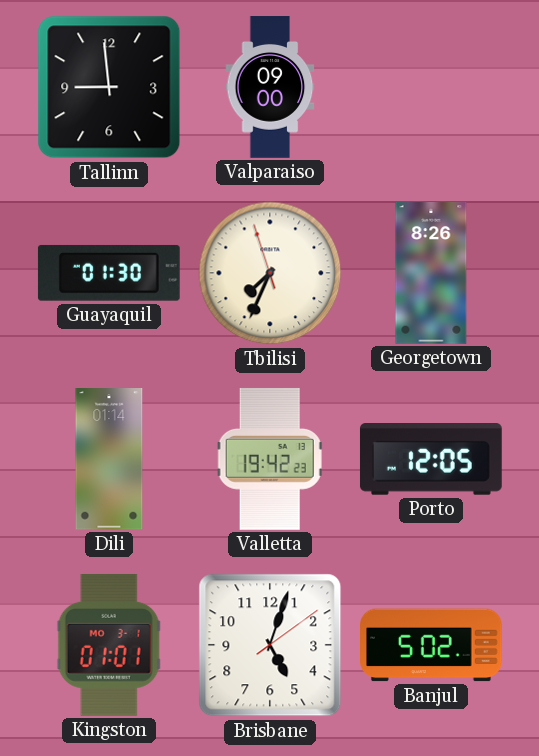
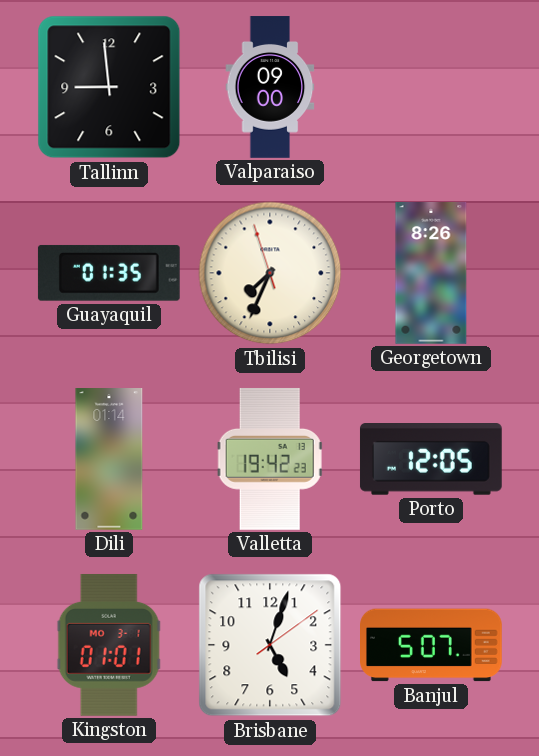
Guayaquil: 01:30 -> 01:35 (109, 273)
Banjul: 5:02 -> 5:07 (432, 645)
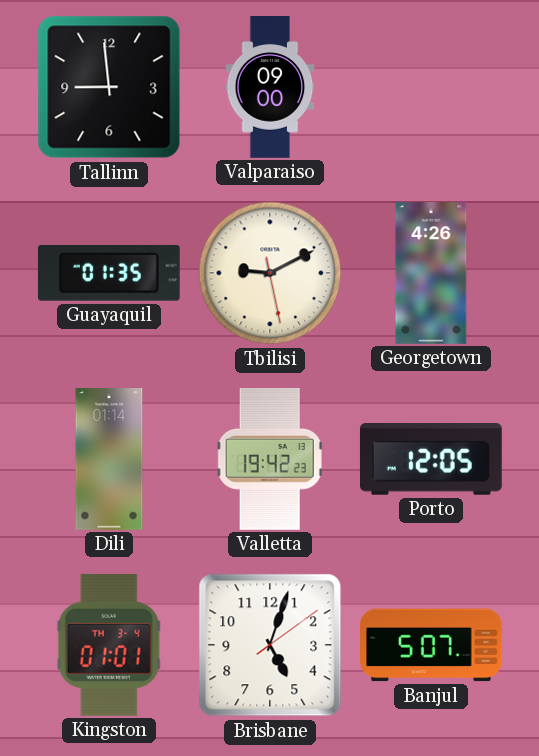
Tbilisi: 7:33 -> 9:10 (270, 273)
Georgetown: 8:26 -> 4:26 (431, 274)
Kingston date: MO 3-1 -> TH 3-4 (109, 645)
